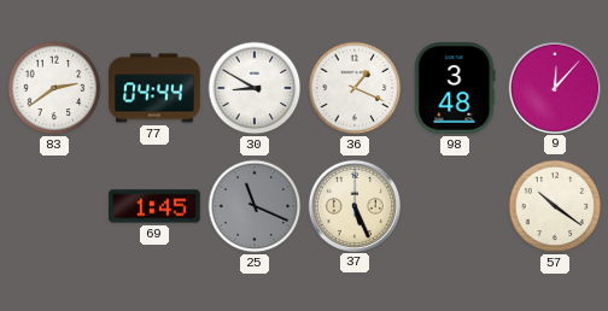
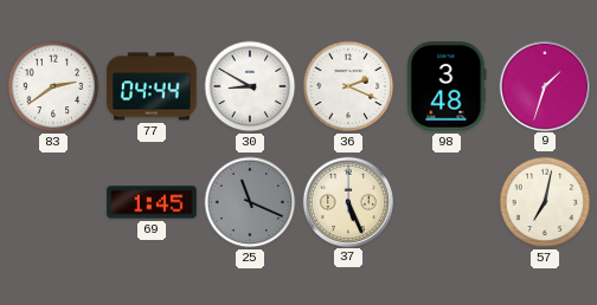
36: 1:19 -> 2:19 (348, 86)
9: 12:07 -> 1:33 (544, 85)
57: 10:21 -> 7:02 (545, 202)
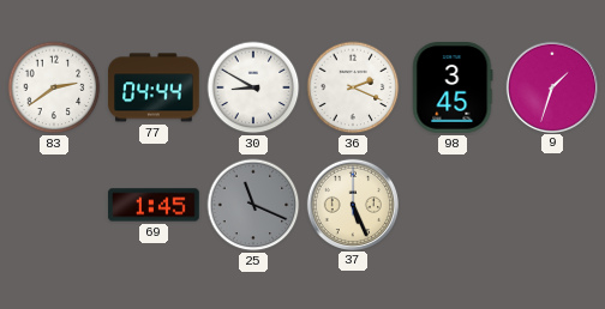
98: 3:48 -> 3:45 (453, 87)
57: 7:02 -> none (545, 202)
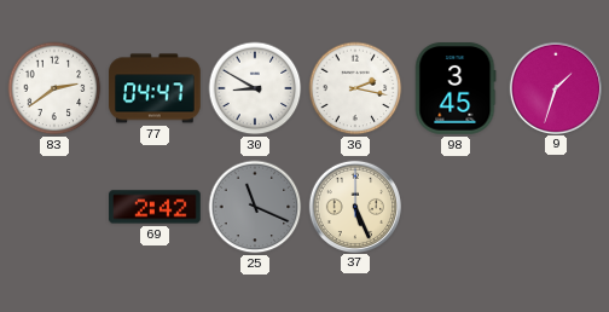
77: 04:44 -> 04:47 (155, 88)
36: 2:19 -> 2:17 (355, 88)
69: 1:45 -> 2:42 (155, 207)
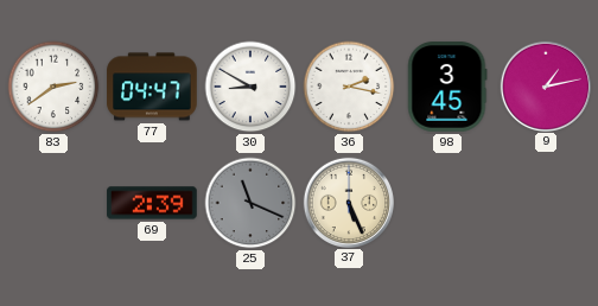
9: 1:33 -> 1:13 (545, 85)
69: 2:42 -> 2:39 (152, 203)
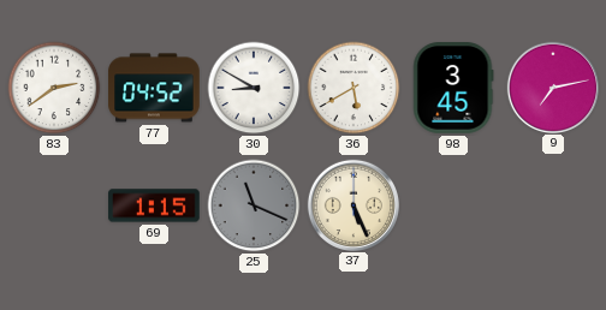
77: 04:47 -> 04:52 (154, 88)
36: 2:17 -> 5:40 (353, 88)
9: 1:13 -> 7:13 (552, 87)
69: 2:39 -> 1:15 (154, 205)
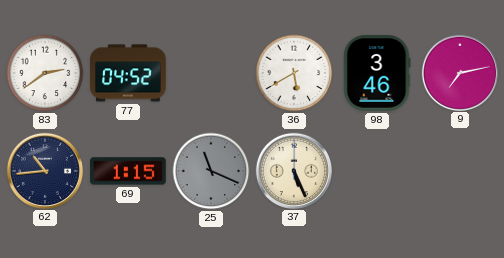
30: 8:50 -> none (254, 88)
98: 3:45 -> 3:46 (377, 73)
62: none -> 10:44 (44, 170)
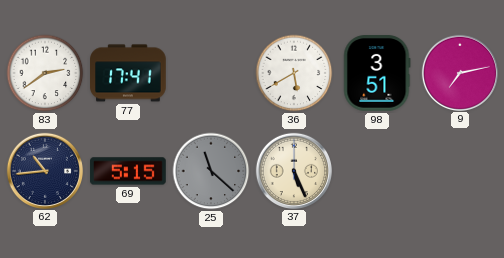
77: 04:52 -> 17:41 (128, 73)
98: 3:46 -> 3:51 (377, 73)
69: 1:15 -> 5:15 (128, 171)
25: 11:19 -> 11:22 (211, 171)
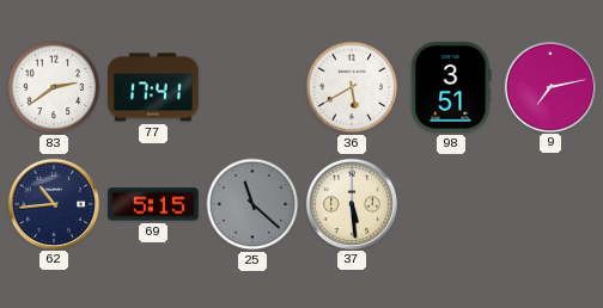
37: 5:26 -> 5:29 (351, 203)
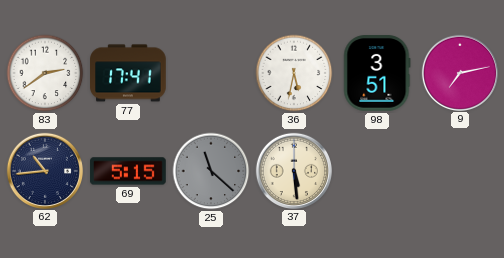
36: 5:40 -> 5:32 (294, 73)
